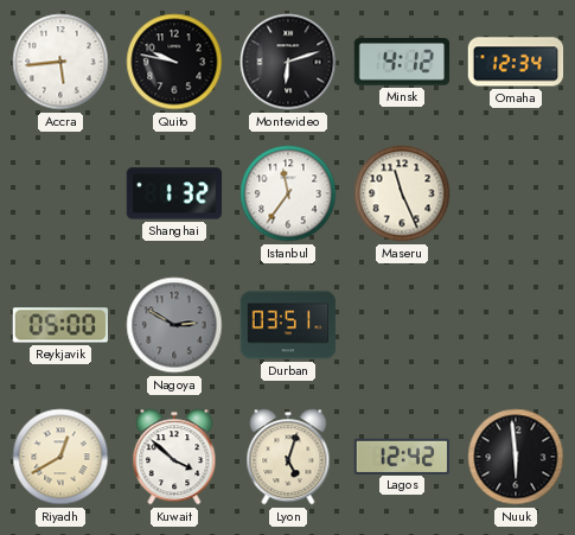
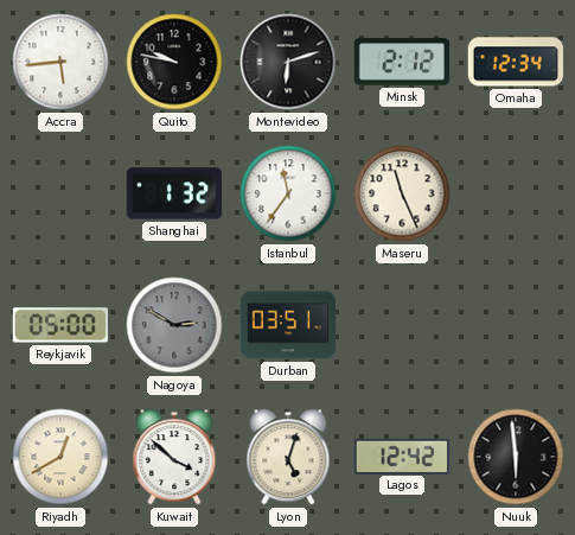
Minsk: 4:12 -> 2:12 (402, 62)
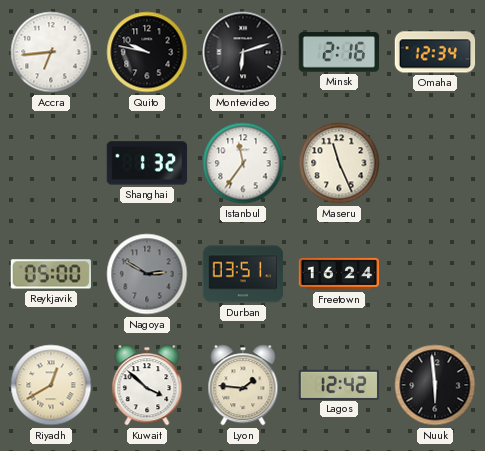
Accra: 5:44 -> 6:44 (51, 52)
Minsk: 2:12 -> 2:16 (339, 52)
Freetown: none -> 16:24 (339, 274)
Lyon: 5:03 -> 1:46 (243, 385)
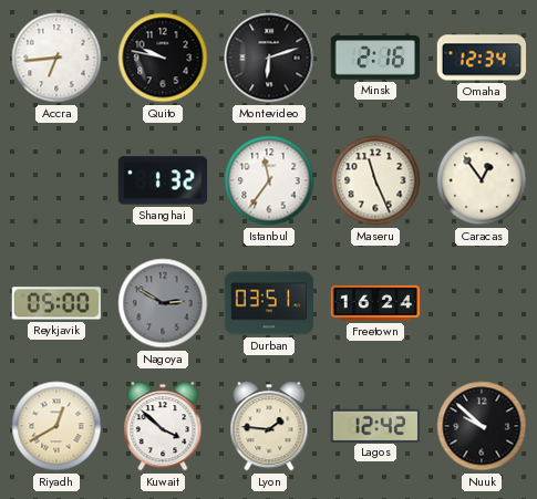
Caracas: none -> 12:54 (482, 180)
Nuuk: 5:59 -> 9:52 (482, 426)
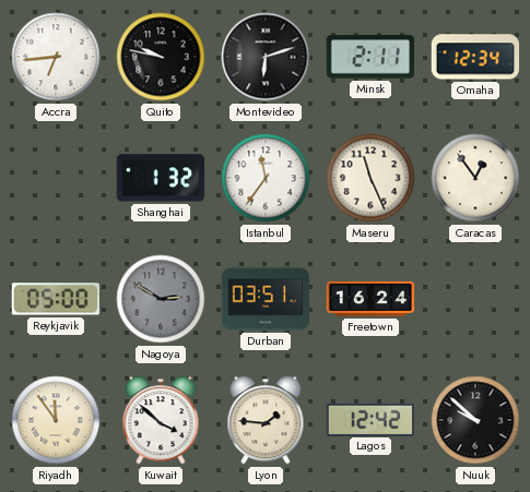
Minsk: 2:16 -> 2:11 (370, 57)
Riyadh: 12:40 -> 11:54 (56, 420)
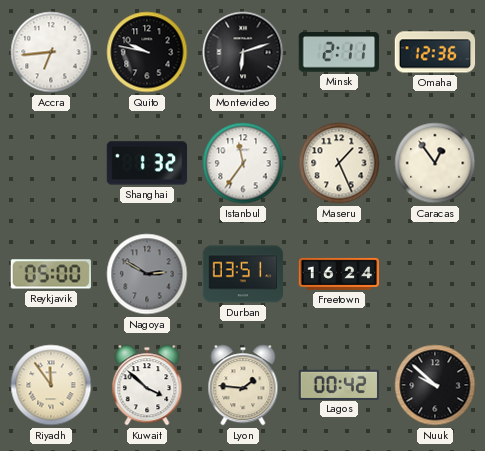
Omaha: 12:34 -> 12:36 (435, 52)
Maseru: 11:26 -> 1:26 (339, 163)
Lagos: 12:42 -> 00:42 (339, 384)
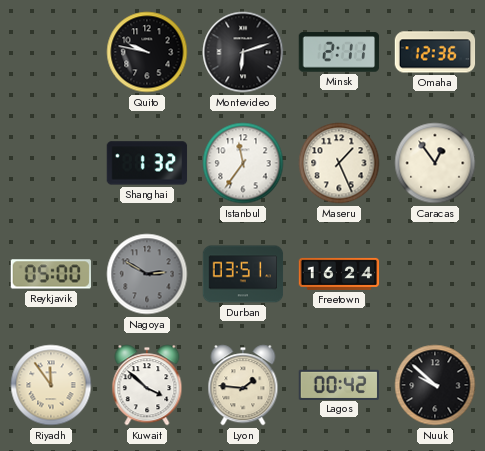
Accra: 6:44 -> none (51, 52)
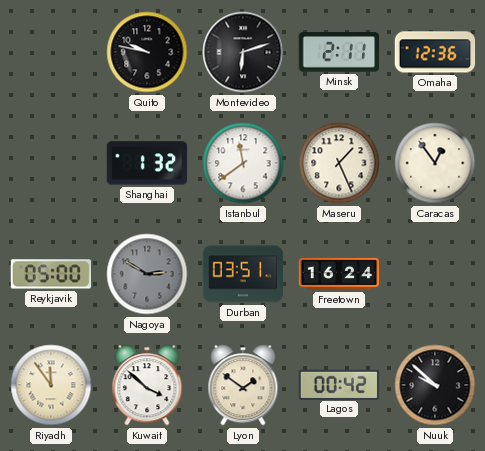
Istanbul: 11:36 -> 11:39 (243, 163)
Lyon: 1:46 -> 1:51 (243, 385)
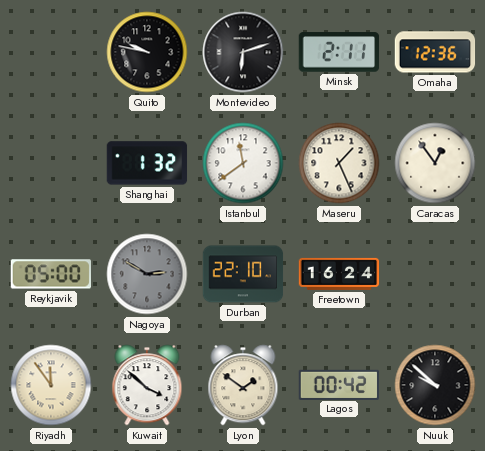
Durban: 03:51 -> 22:10 (243, 274)
